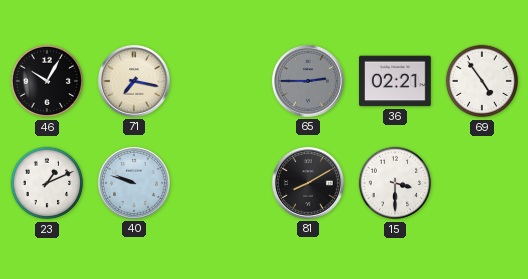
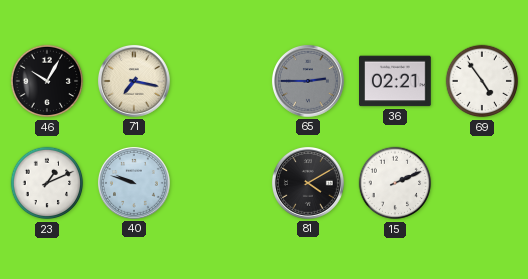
81: 8:10 -> 4:10 (308, 183)
15: 3:30 -> 2:11 (395, 183)
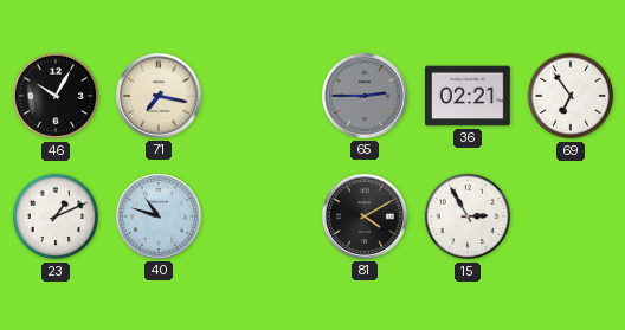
69: 4:54 -> 6:54 (571, 96)
40: 9:48 -> 10:48 (159, 216)
15: 2:11 -> 2:55 (468, 216)
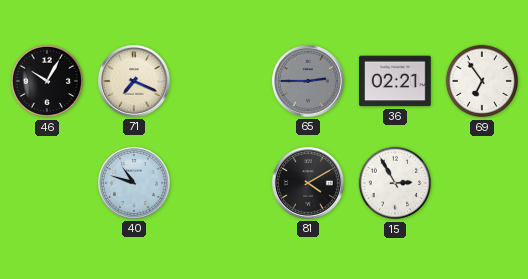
71: 7:17 -> 7:19 (134, 81)
23: 1:11 -> none (56, 216)
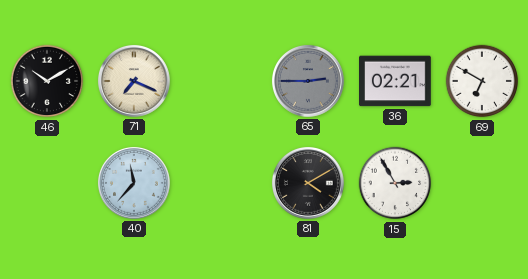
46: 10:05 -> 10:10 (47, 81)
69: 6:54 -> 6:50 (482, 81)
40: 10:48 -> 11:37 (134, 183)
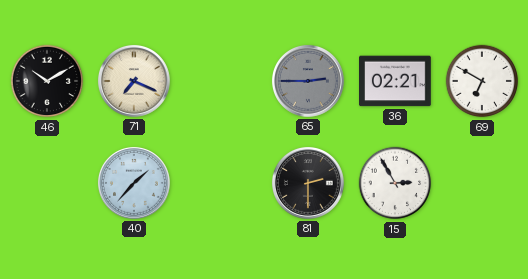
40: 11:37 -> 1:37 (134, 183)
81: 4:10 -> 2:30 (308, 183)
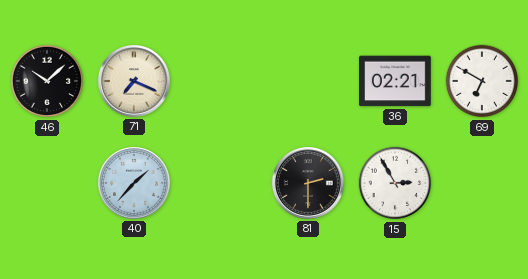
46: 10:10 -> 10:08 (47, 81)
65: 2:45 -> none (308, 81)
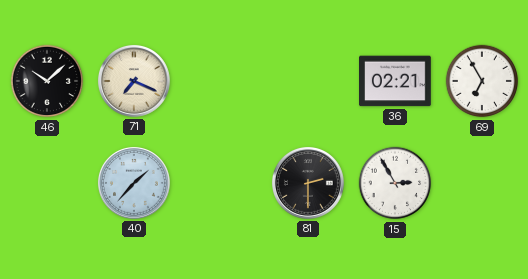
69: 6:50 -> 6:55 (482, 81)
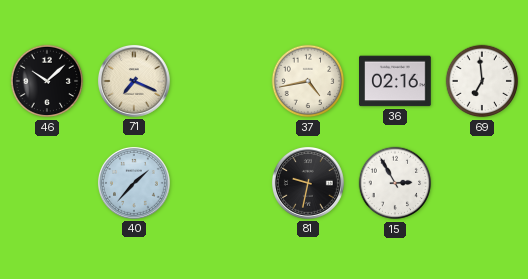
37: none -> 4:43 (308, 81)
36: 02:21 -> 02:16 (396, 81)
69: 6:55 -> 6:59 (482, 81)
81: 2:30 -> 9:32 (308, 183)
